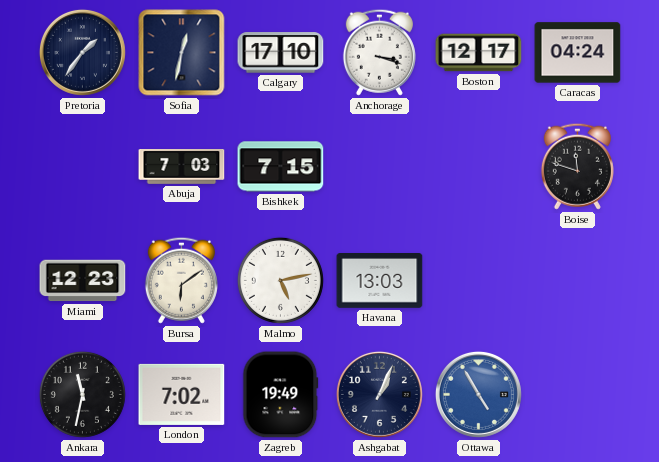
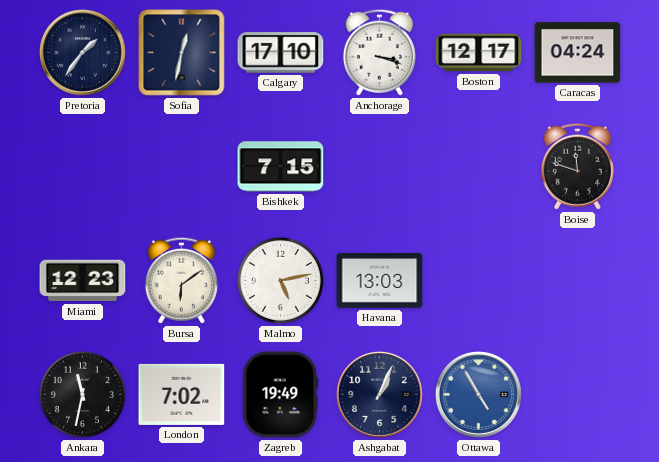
Abuja: 7:03 -> none (182, 167)
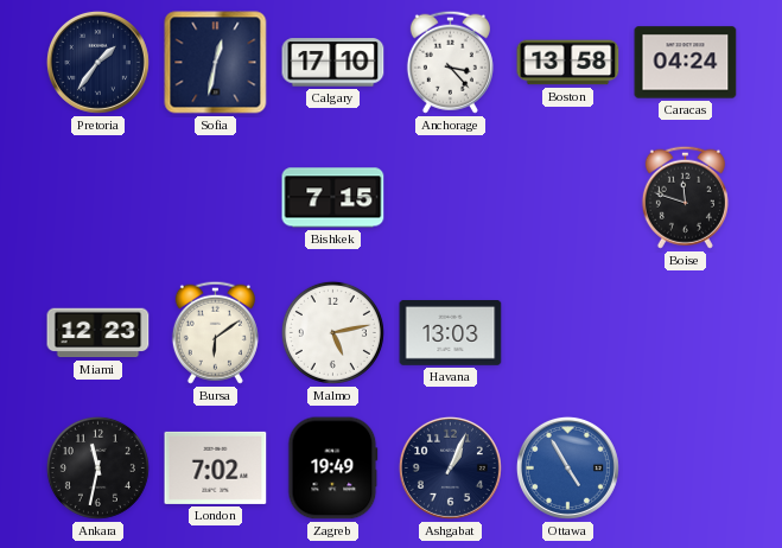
Anchorage: 3:18 -> 3:23 (450, 62)
Boston: 12:17 -> 13:58 (568, 63)
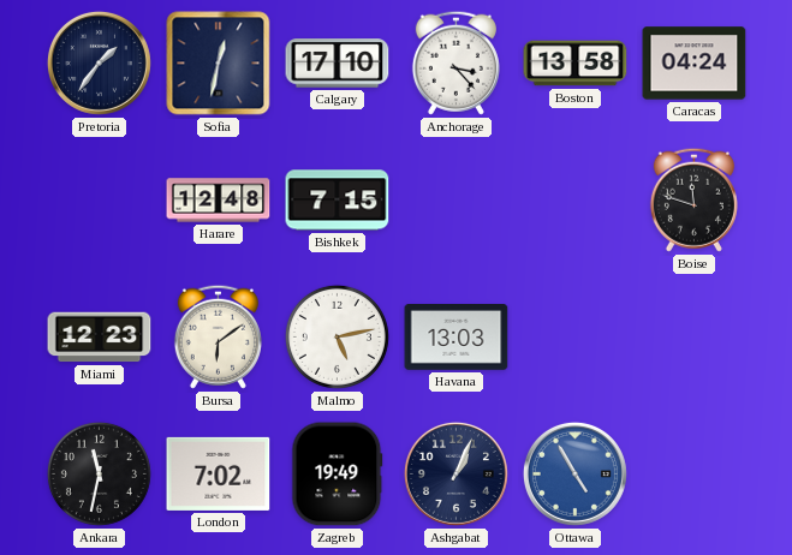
Harare: none -> 12:48 (219, 201)
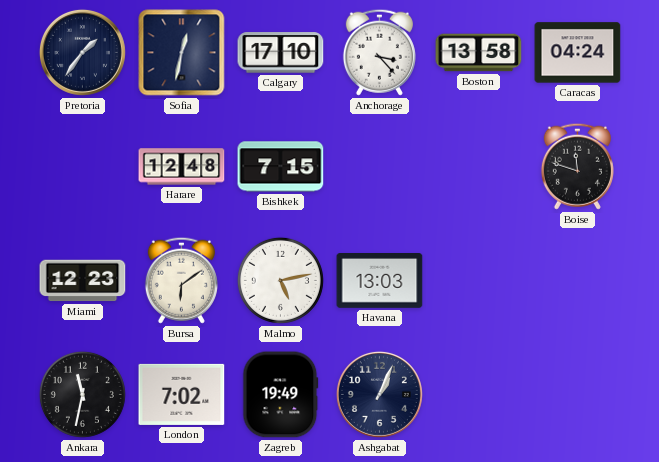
Ottawa: 4:55 -> none (574, 473)
